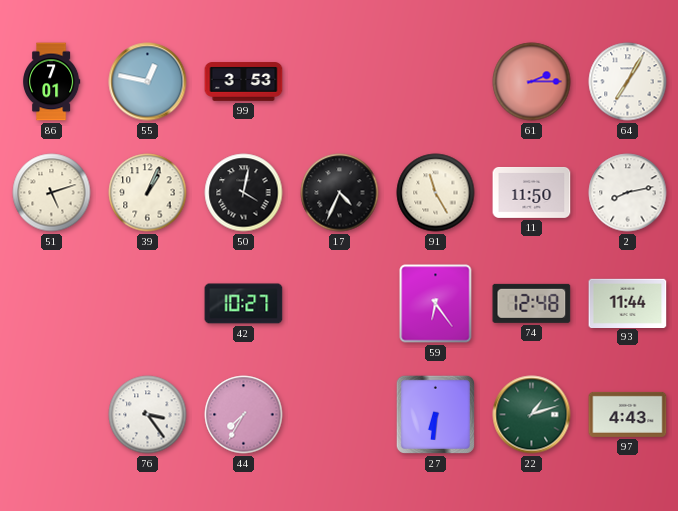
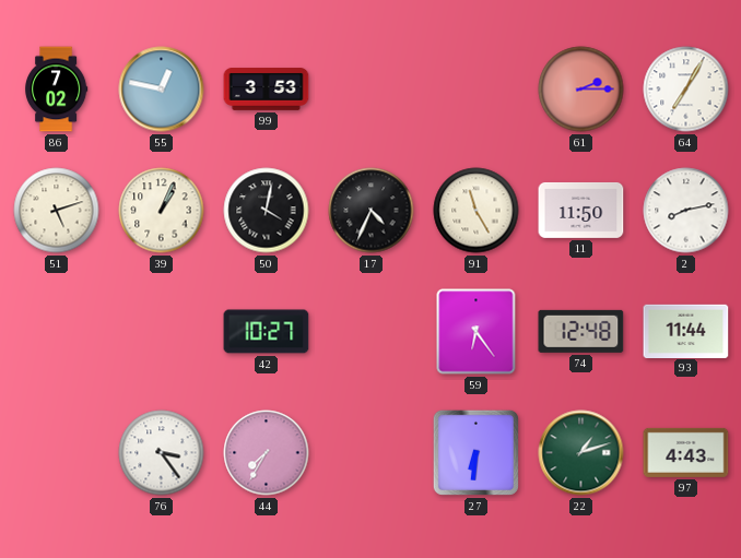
86: 7:01 -> 7:02 (57, 90)
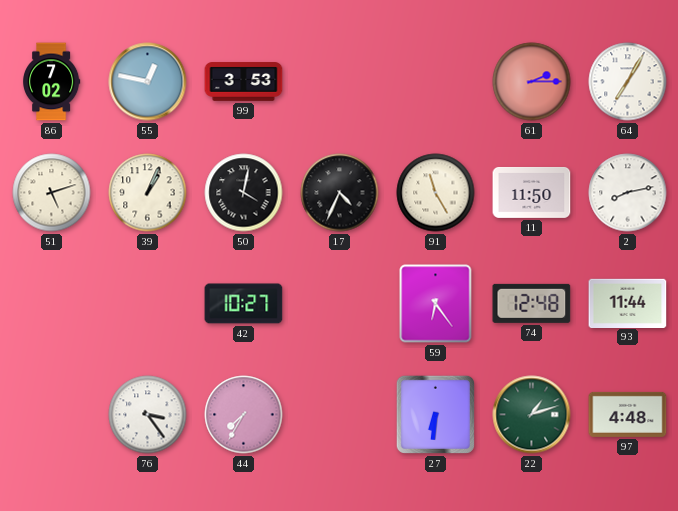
97: 4:43 -> 4:48 (628, 414)
